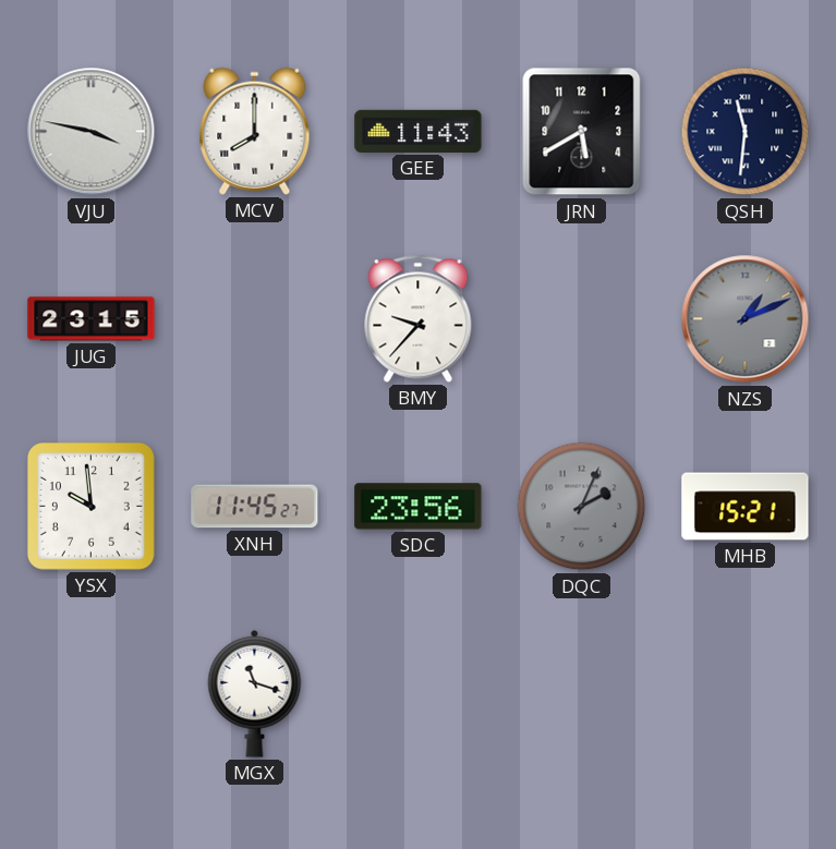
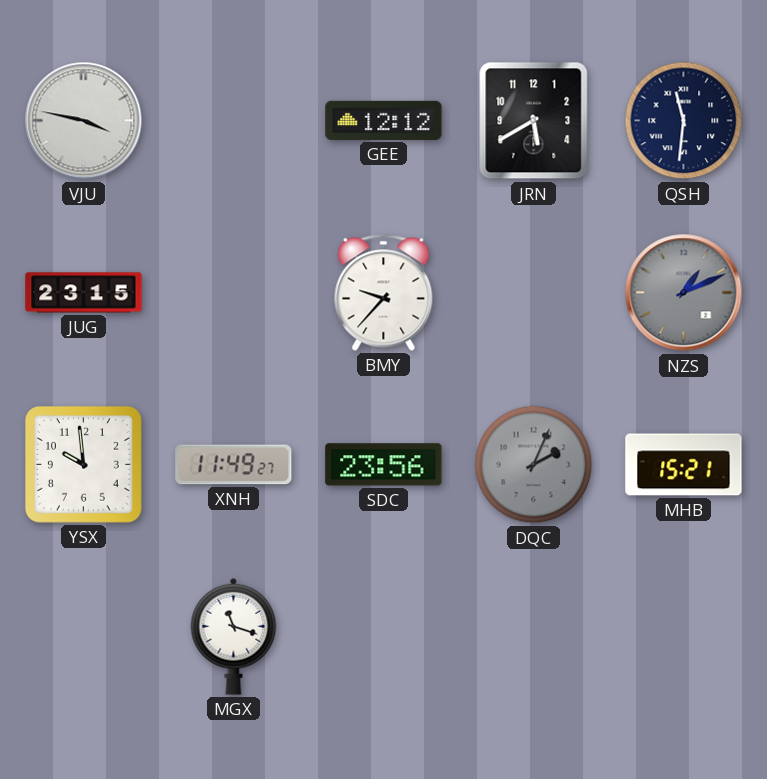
MCV: 8:00 -> none (255, 131)
GEE: 11:43 -> 12:12 (384, 120)
XNH: 11:45 -> 11:49 (234, 465)
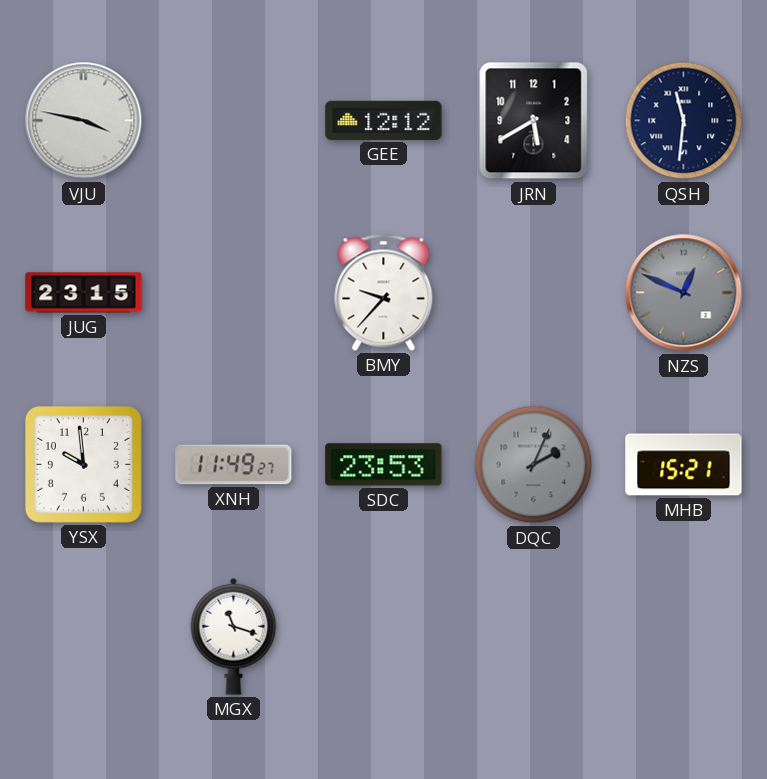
NZS: 1:11 -> 12:49 (684, 293)
SDC: 23:56 -> 23:53 (384, 465)
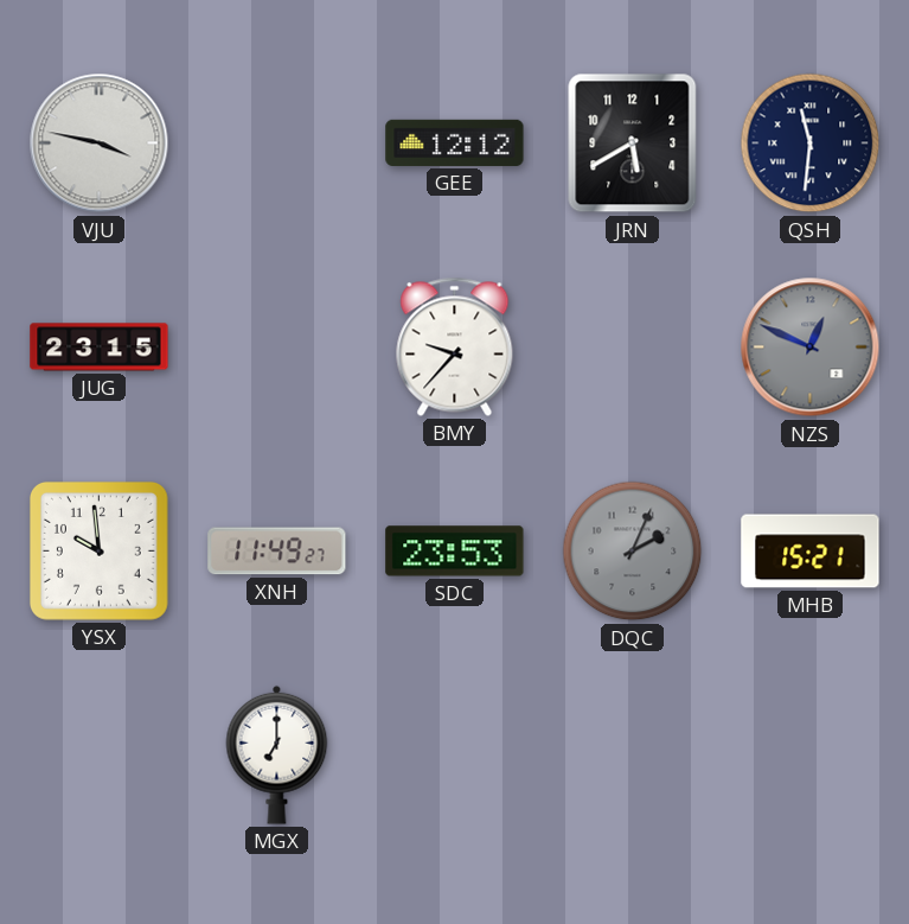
MGX: 11:18 -> 7:00 (277, 754)
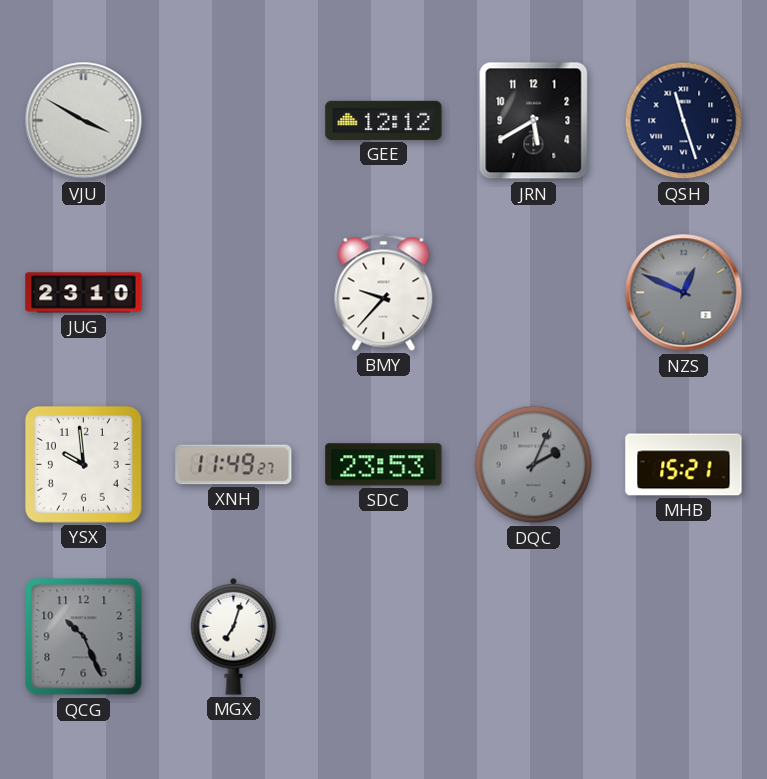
VJU: 3:47 -> 3:50 (84, 121)
QSH: 11:31 -> 11:27 (684, 121)
JUG: 23:15 -> 23:10 (84, 293)
QCG: none -> 10:26 (84, 637)
MGX: 7:00 -> 7:03 (234, 636)
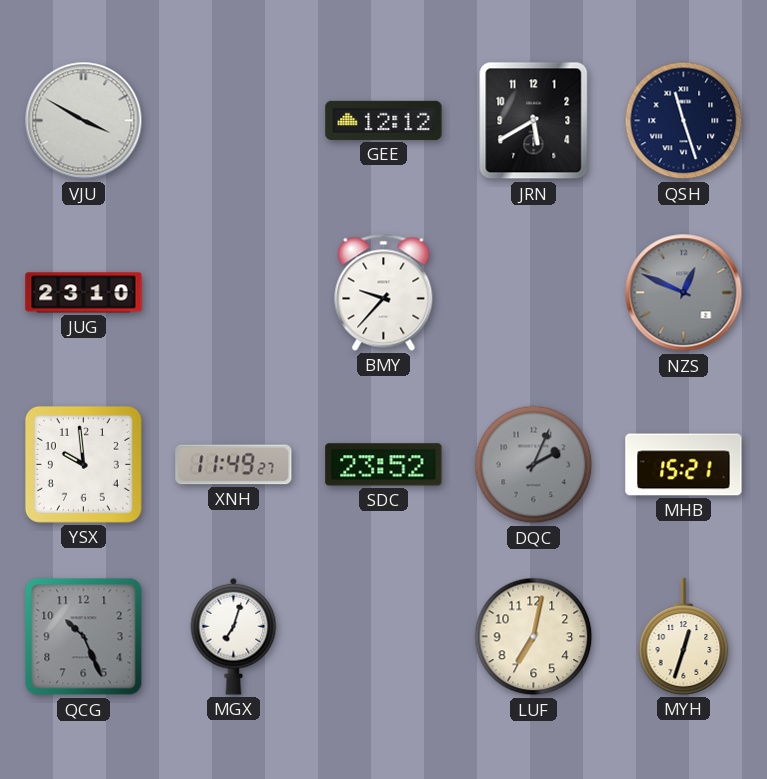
SDC: 23:53 -> 23:52 (384, 465)
LUF: none -> 7:02 (534, 637)
MYH: none -> 12:33 (684, 637)
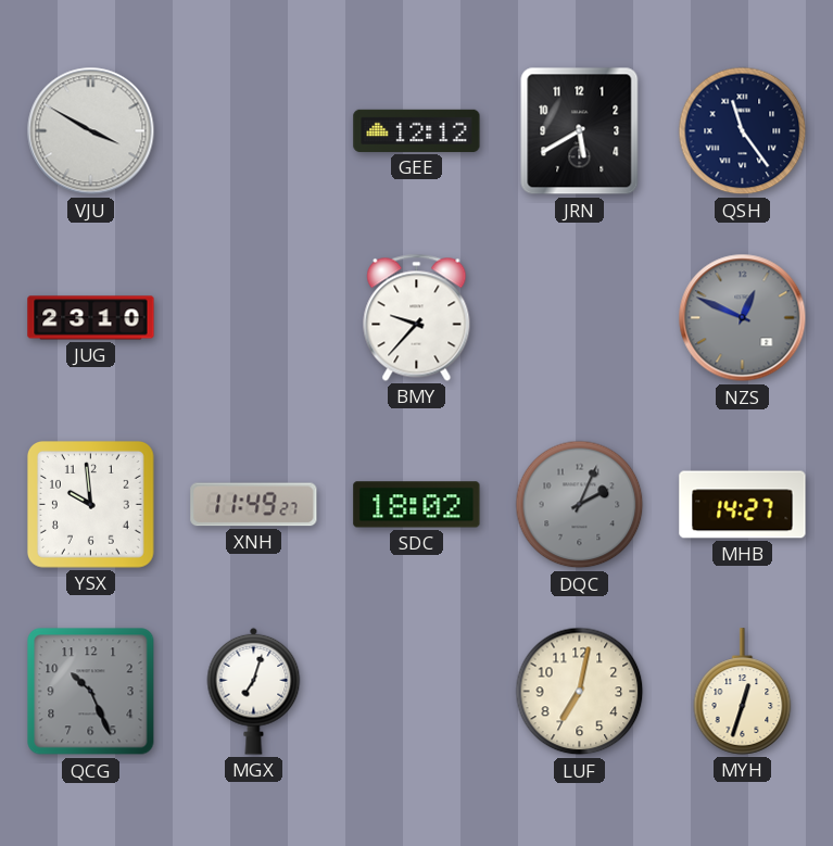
QSH: 11:27 -> 11:24 (743, 131)
SDC: 23:52 -> 18:02 (417, 505)
MHB: 15:21 -> 14:27 (743, 505)
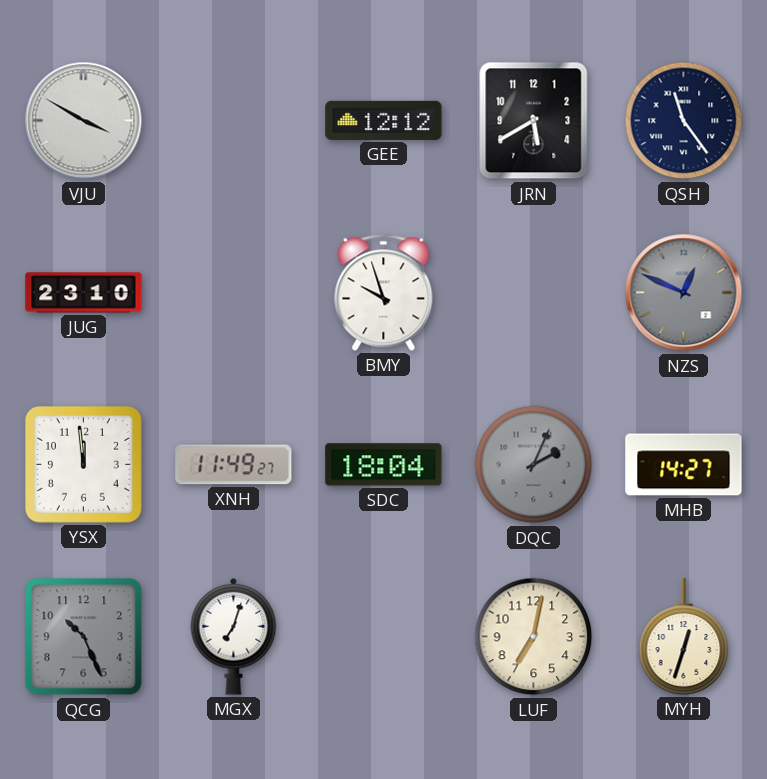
BMY: 9:37 -> 9:57 (384, 292)
YSX: 9:59 -> 11:59 (83, 464)
SDC: 18:02 -> 18:04 (384, 465)
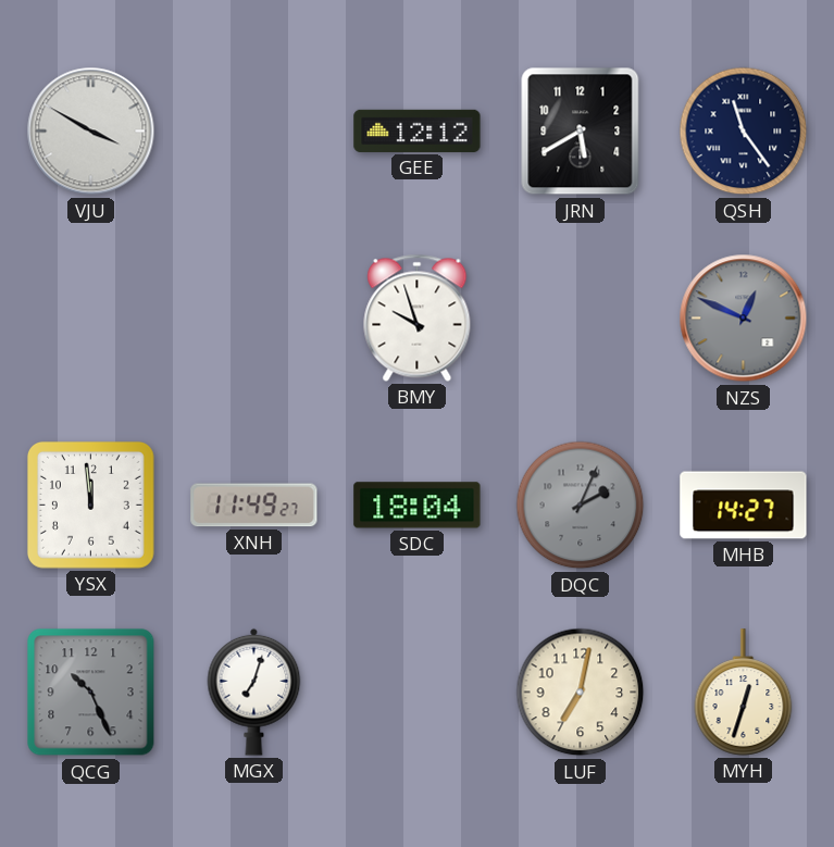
JUG: 23:10 -> none (84, 293)
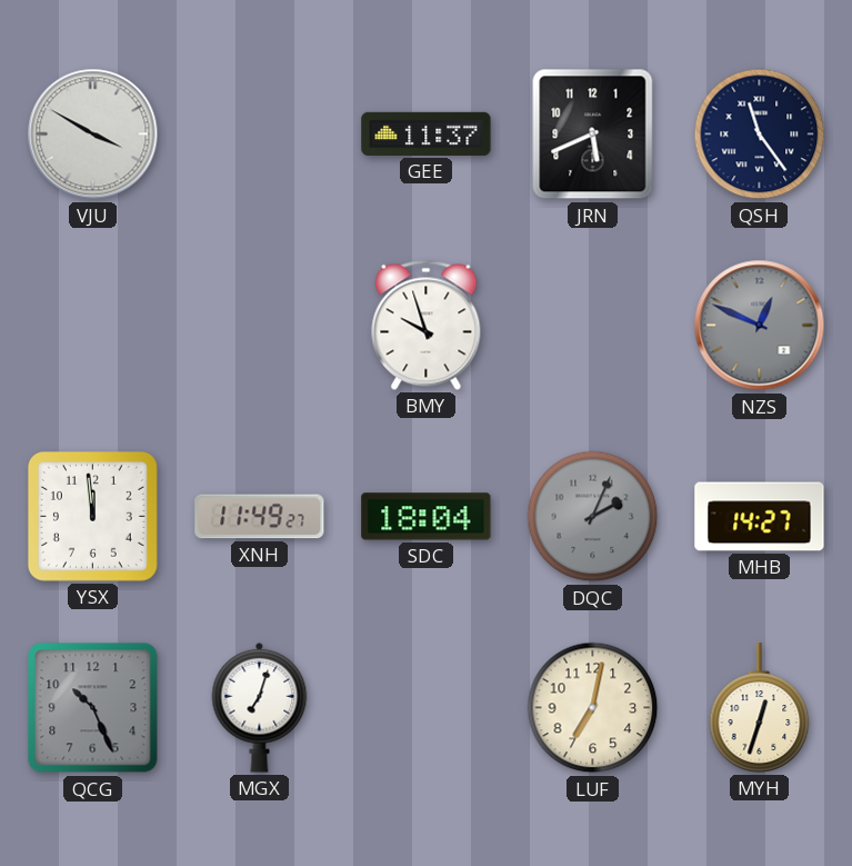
GEE: 12:12 -> 11:37 (427, 133)
JRN: 5:40 -> 5:41 (593, 135)
